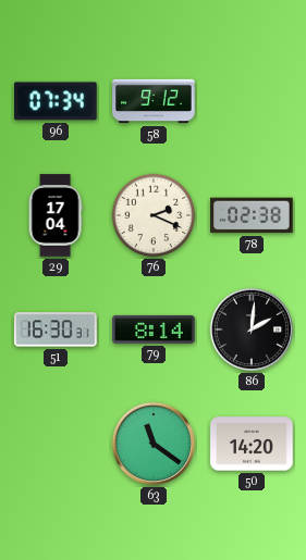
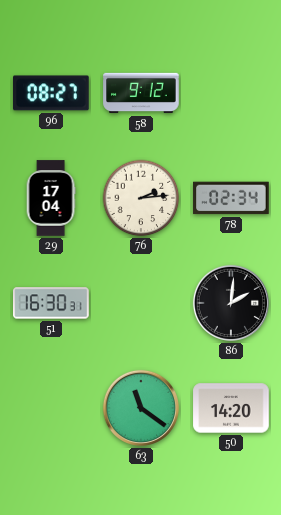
96: 07:34 -> 08:27 (52, 93)
76: 2:19 -> 2:14 (141, 198)
78: 02:38 -> 02:34 (231, 198)
79: 8:14 -> none (154, 329)
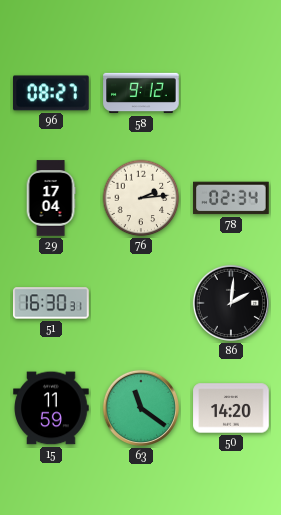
15: none -> 11:59 (51, 408)
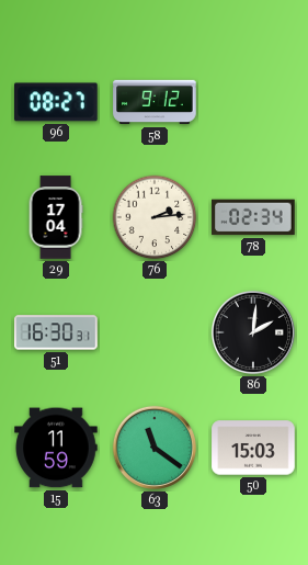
50: 14:20 -> 15:03 (253, 448)
